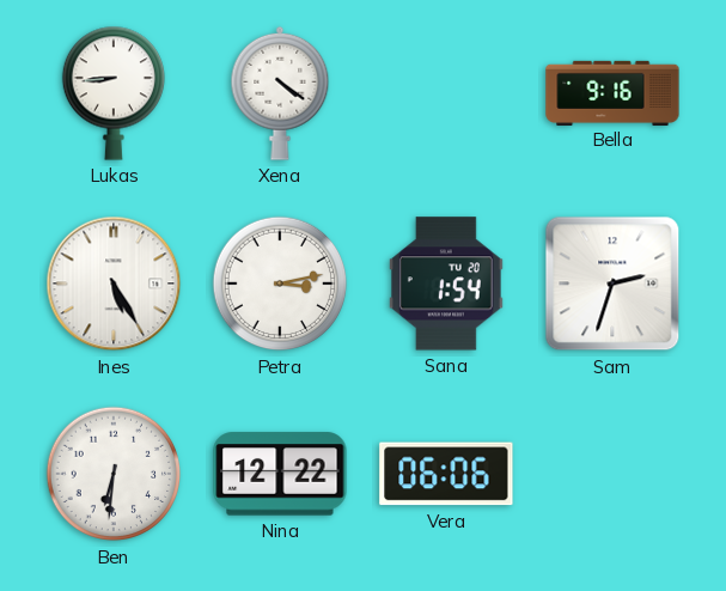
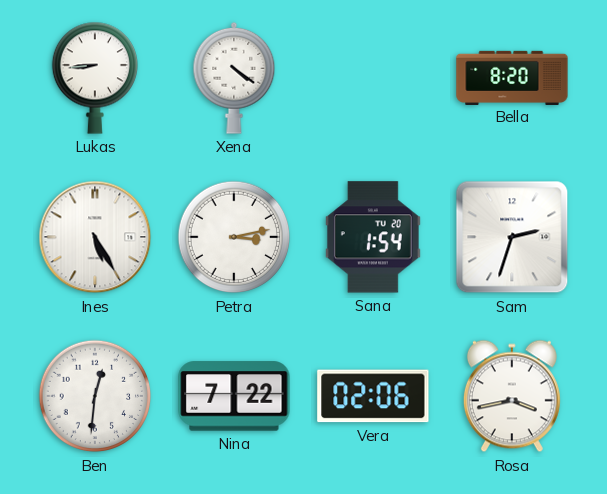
Bella: 9:16 -> 8:20 (512, 77)
Ben: 6:31 -> 12:31 (95, 396)
Nina: 12:22 -> 7:22 (234, 396)
Vera: 06:06 -> 02:06 (373, 396)
Rosa: none -> 3:43 (512, 396)
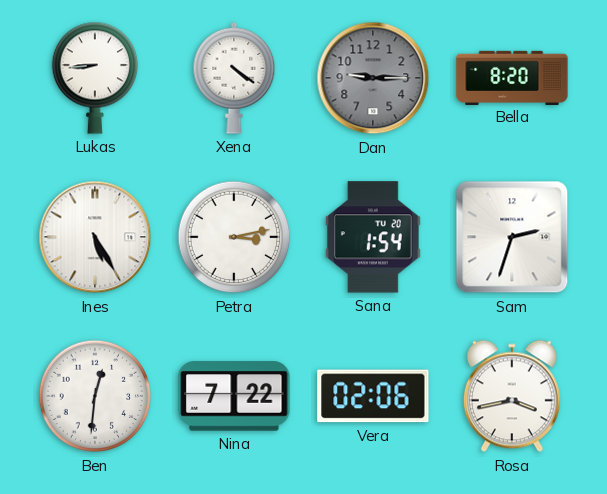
Dan: none -> 9:15 (373, 78)
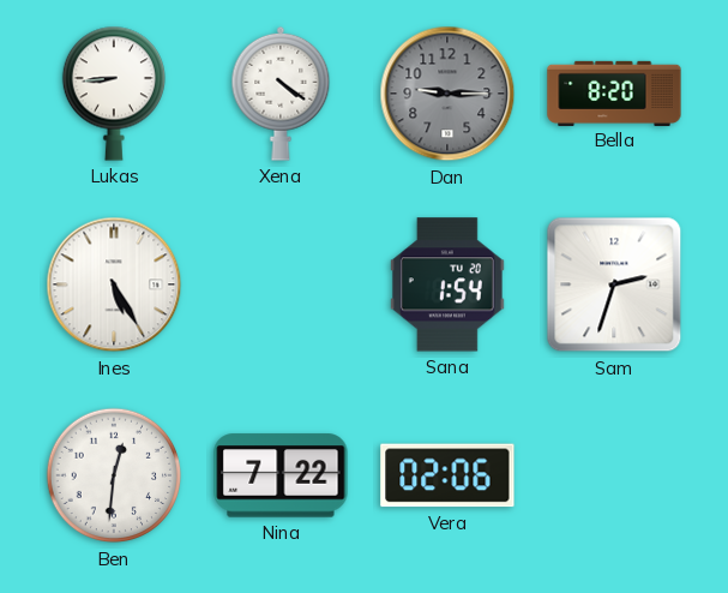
Petra: 3:13 -> none (234, 237)
Rosa: 3:43 -> none (512, 396)
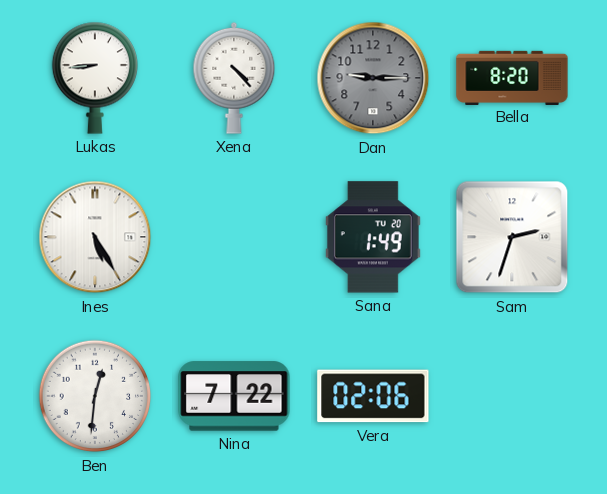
Xena: 4:21 -> 4:23 (234, 78)
Sana: 1:54 -> 1:49 (373, 237)
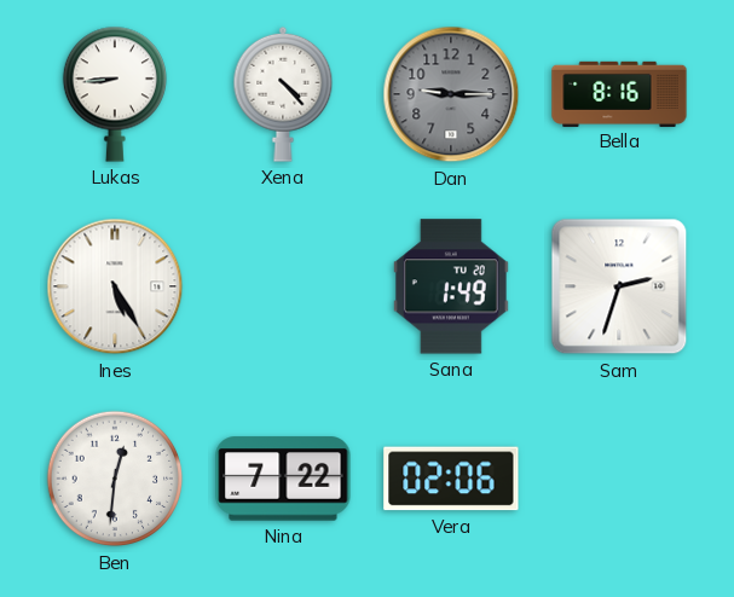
Bella: 8:20 -> 8:16 (619, 93)
